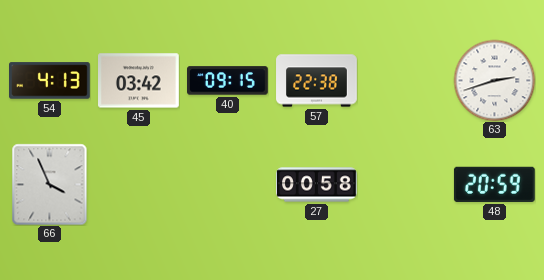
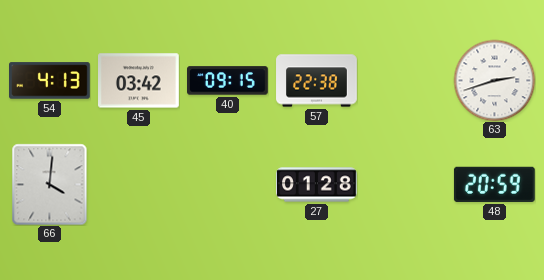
66: 3:56 -> 4:01 (50, 184)
27: 00:58 -> 01:28 (317, 185)
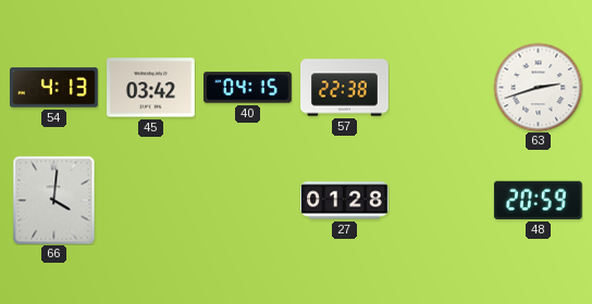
40: 09:15 -> 04:15 (248, 88)
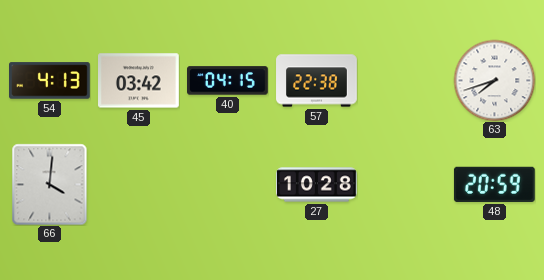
63: 2:42 -> 7:42 (494, 80)
27: 01:28 -> 10:28 (317, 185)
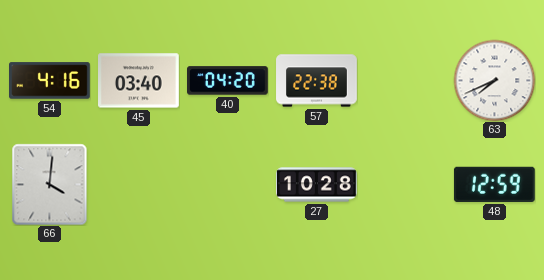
54: 4:13 -> 4:16 (50, 81)
45: 03:42 -> 03:40 (139, 81)
40: 04:15 -> 04:20 (228, 81)
63: 7:42 -> 7:41 (494, 80)
48: 20:59 -> 12:59 (494, 184)
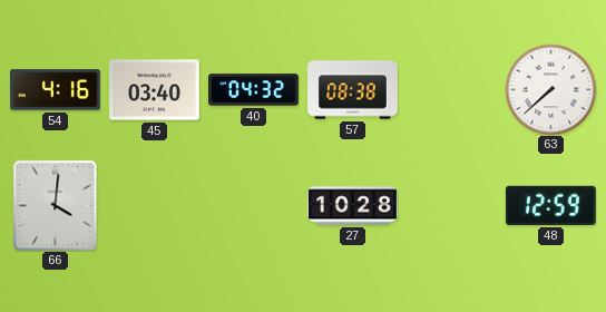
40: 04:20 -> 04:32 (254, 90)
57: 22:38 -> 08:38 (353, 90)
63: 7:41 -> 7:38 (550, 89)
